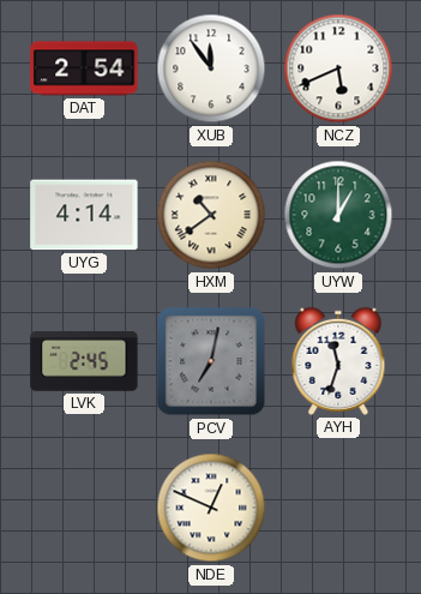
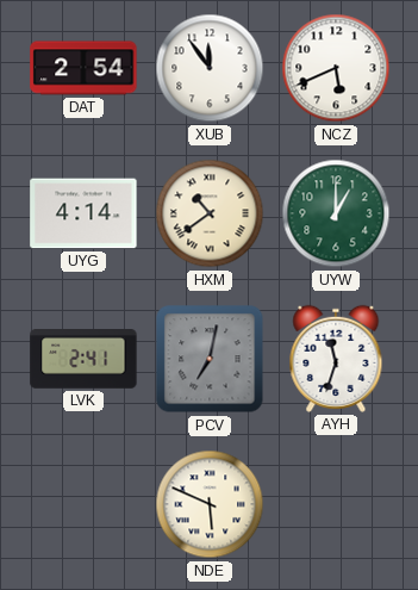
LVK: 2:45 -> 2:41 (83, 360)
NDE: 12:49 -> 5:49 (210, 504)
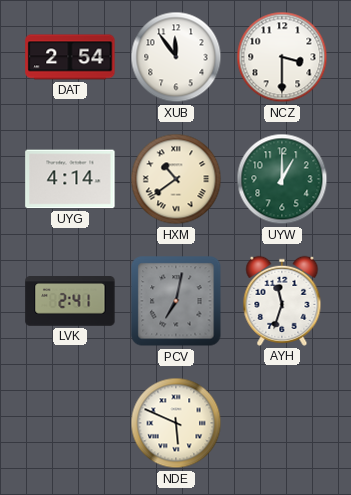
NCZ: 5:41 -> 3:30 (282, 57)
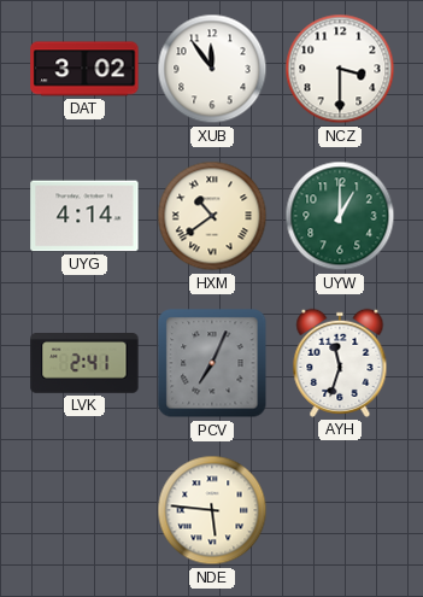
DAT: 2:54 -> 3:02 (84, 69)
PCV: 7:02 -> 7:04 (212, 363)
NDE: 5:49 -> 5:46 (212, 510)
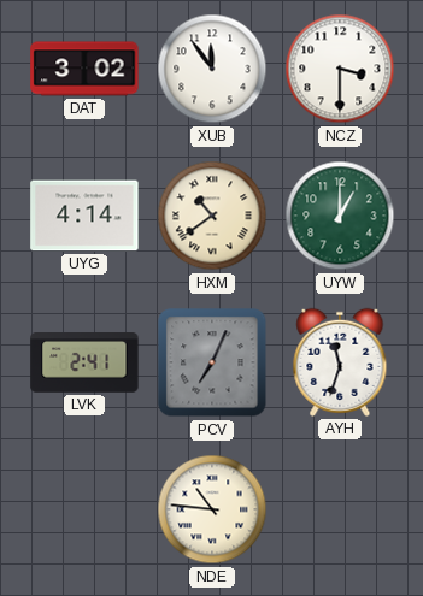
NDE: 5:46 -> 10:46 (212, 509)
